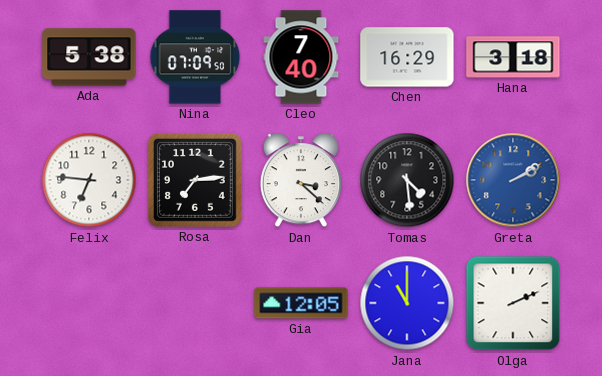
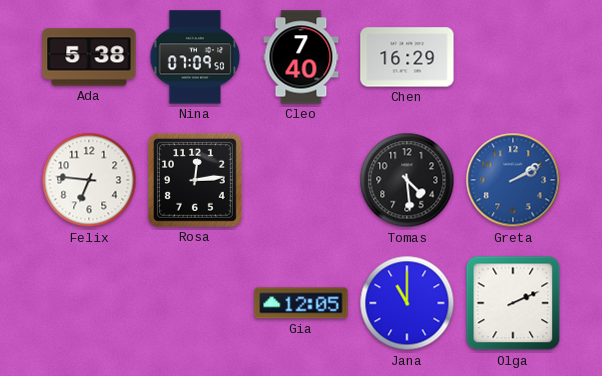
Hana: 3:18 -> none (513, 57)
Rosa: 7:14 -> 12:14 (195, 180)
Dan: 3:22 -> none (301, 181)
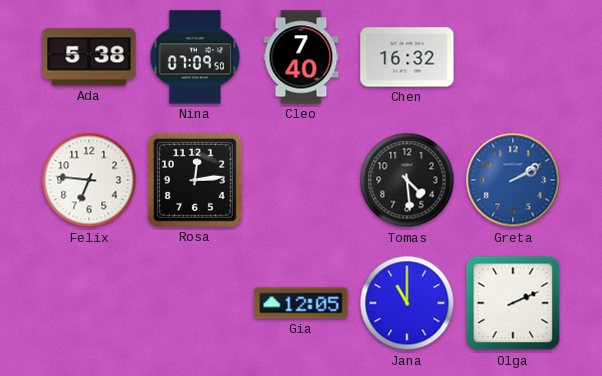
Chen: 16:29 -> 16:32 (407, 57)
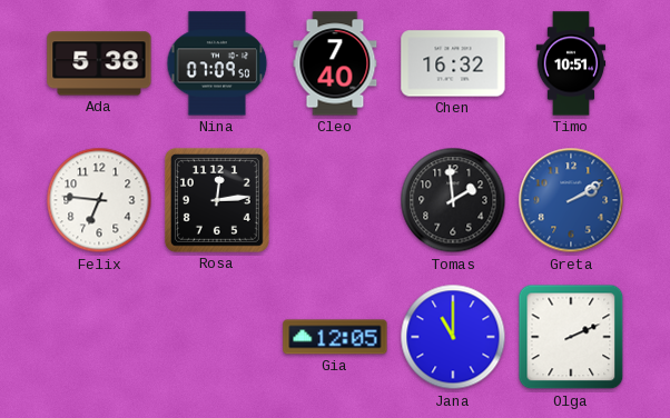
Timo: none -> 10:51 (571, 63)
Tomas: 4:29 -> 1:59 (453, 200)
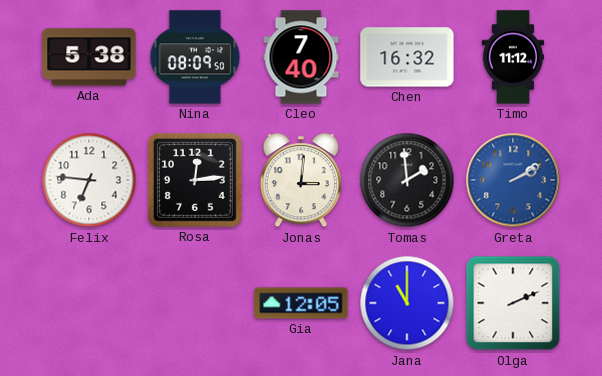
Nina: 07:09 -> 08:09 (195, 57)
Timo: 10:51 -> 11:12 (513, 57)
Jonas: none -> 3:01 (301, 181)
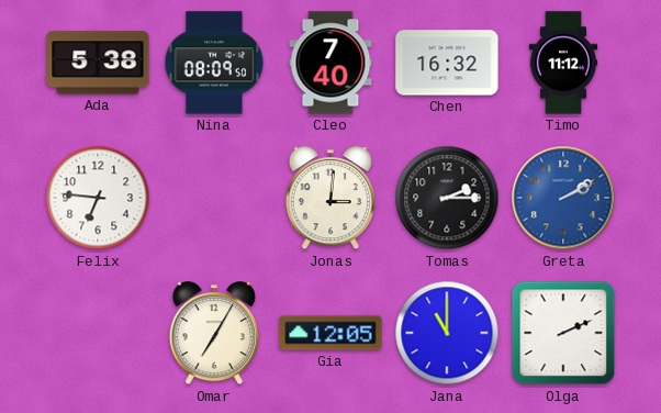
Rosa: 12:14 -> none (195, 180)
Tomas: 1:59 -> 2:15 (447, 198)
Omar: none -> 7:05 (214, 334)
